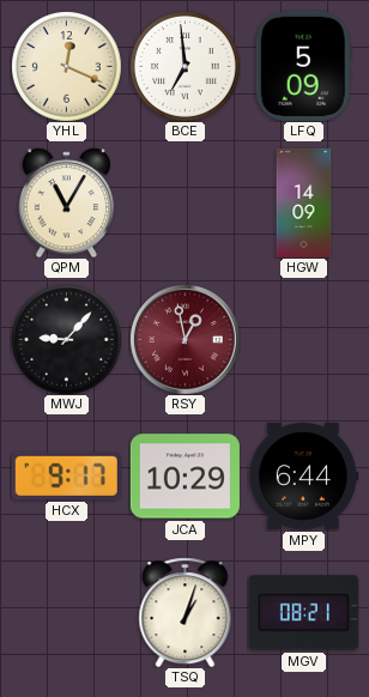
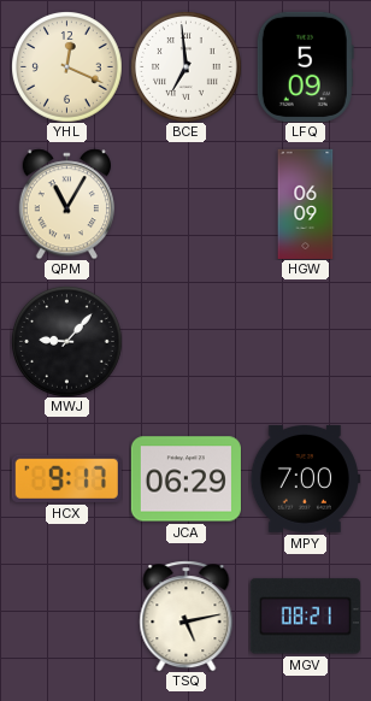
HGW: 14:09 -> 06:09 (306, 204)
RSY: 12:58 -> none (186, 340)
JCA: 10:29 -> 06:29 (185, 479)
MPY: 6:44 -> 7:00 (305, 479)
TSQ: 1:03 -> 5:13 (187, 615)
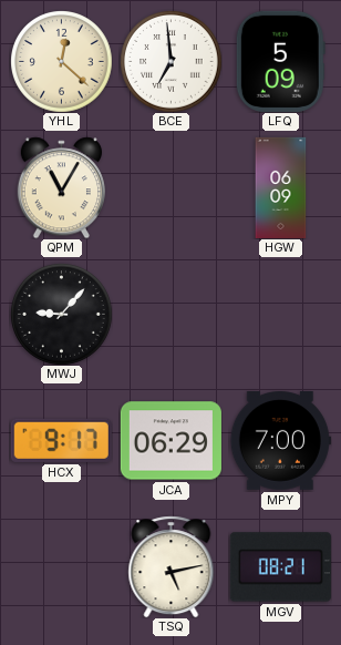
YHL: 12:19 -> 12:22 (62, 62)
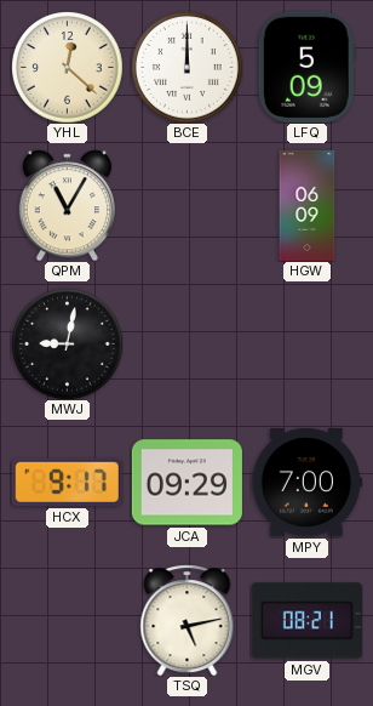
BCE: 6:59 -> 12:00 (188, 68)
MWJ: 9:07 -> 9:02 (68, 345)
JCA: 06:29 -> 09:29 (187, 483)
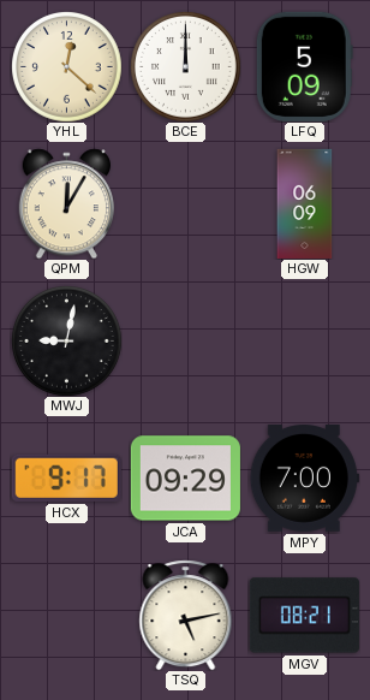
QPM: 11:05 -> 12:05 (66, 203)
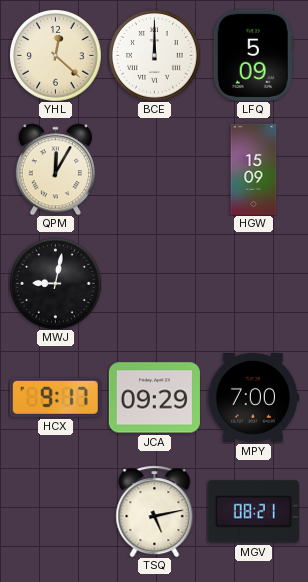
HGW: 06:09 -> 15:09 (254, 169)
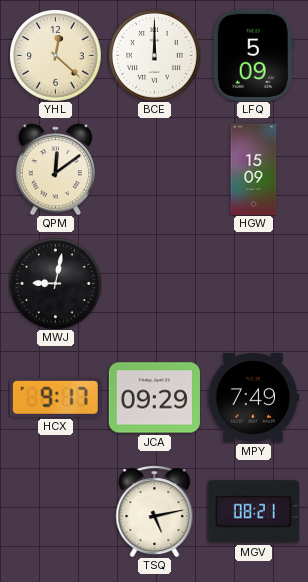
QPM: 12:05 -> 12:09 (55, 169)
MPY: 7:00 -> 7:49 (253, 398)
